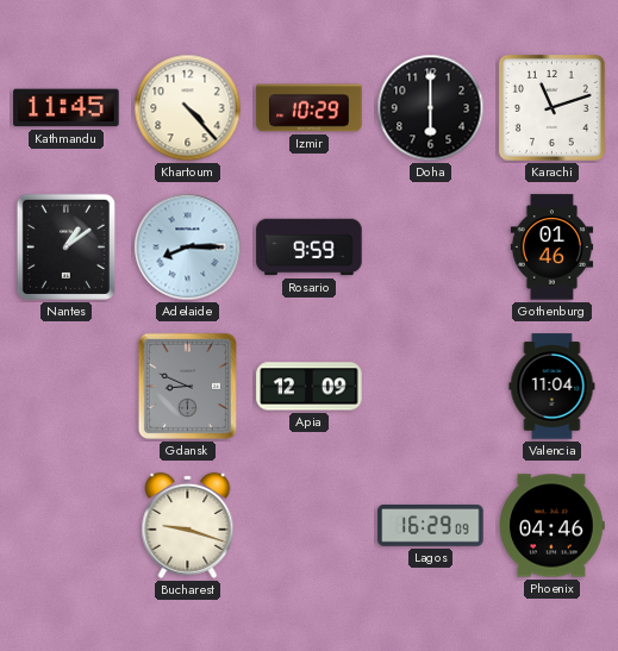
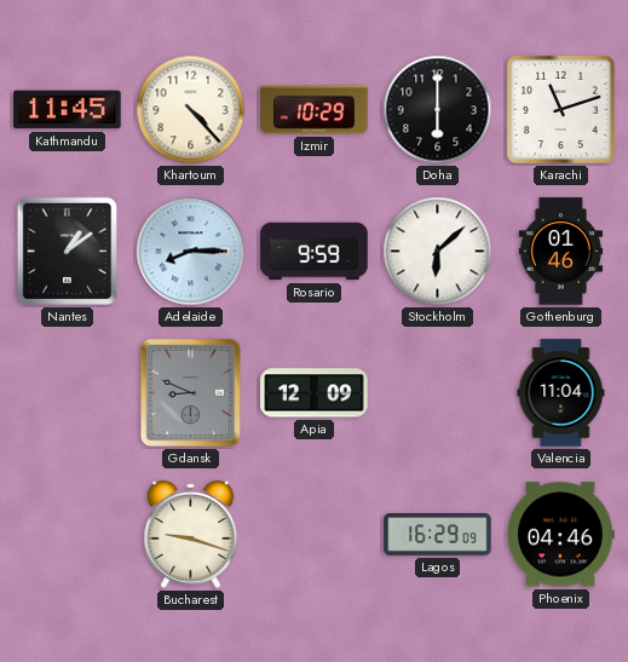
Stockholm: none -> 6:08 (438, 252)
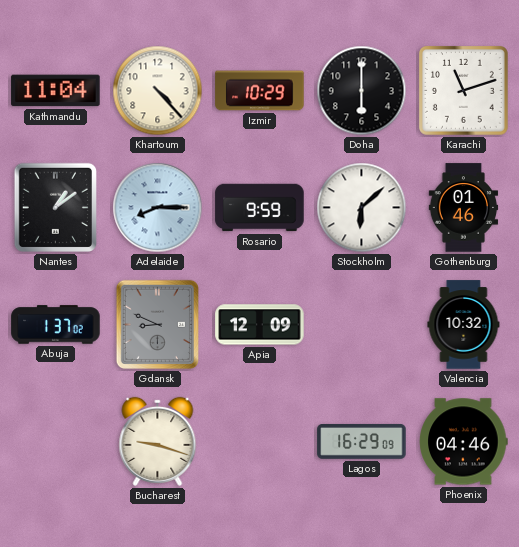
Kathmandu: 11:45 -> 11:04 (56, 91)
Abuja: none -> 1:37 (56, 325)
Valencia: 11:04 -> 10:32 (464, 325)
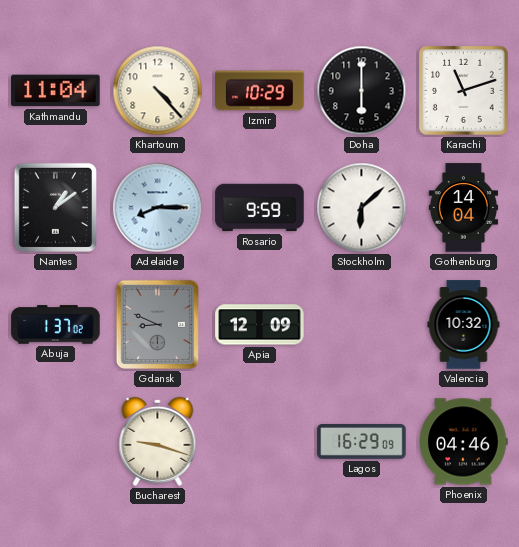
Gothenburg: 01:46 -> 14:04 (464, 208)
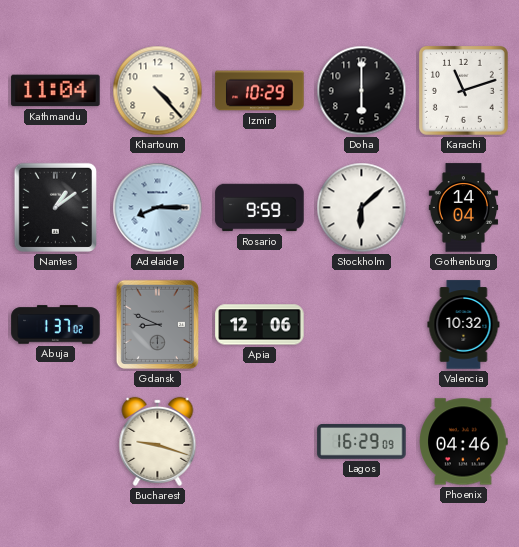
Apia: 12:09 -> 12:06 (260, 325)
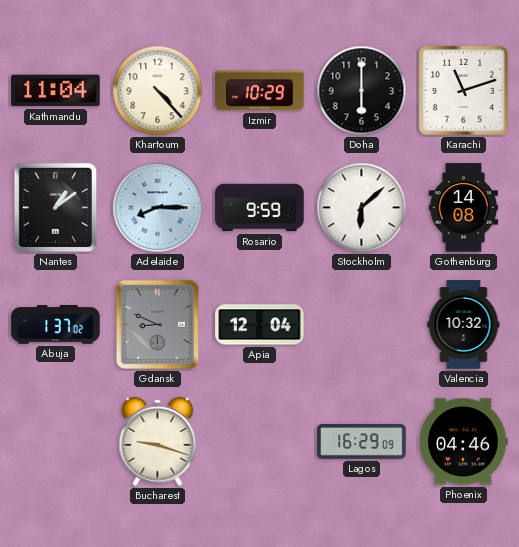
Gothenburg: 14:04 -> 14:08 (464, 208)
Apia: 12:06 -> 12:04 (260, 325)
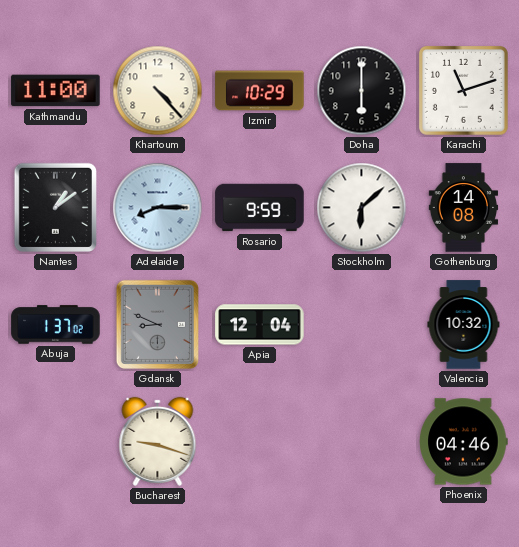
Kathmandu: 11:04 -> 11:00 (56, 91)
Lagos: 16:29 -> none (362, 441)
